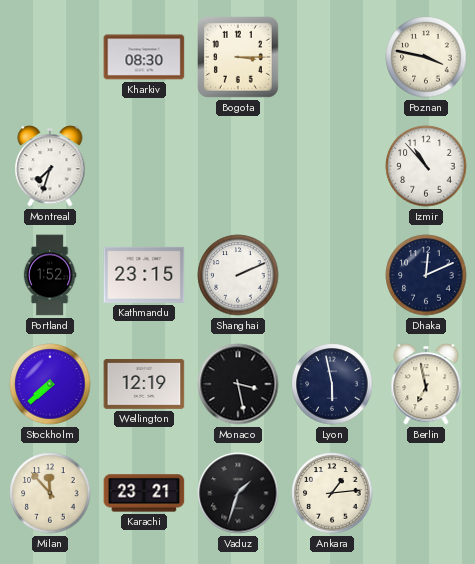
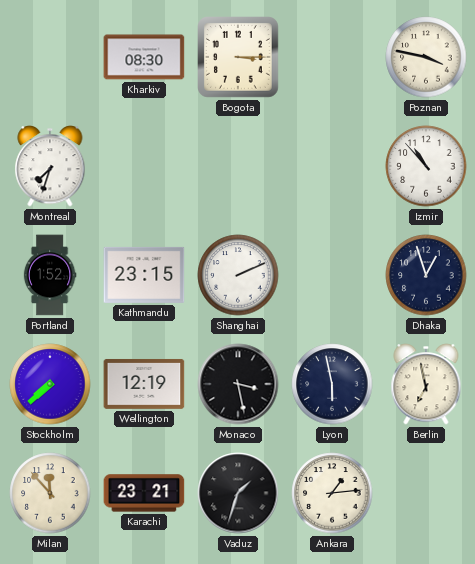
Dhaka: 12:11 -> 12:57 (426, 275)
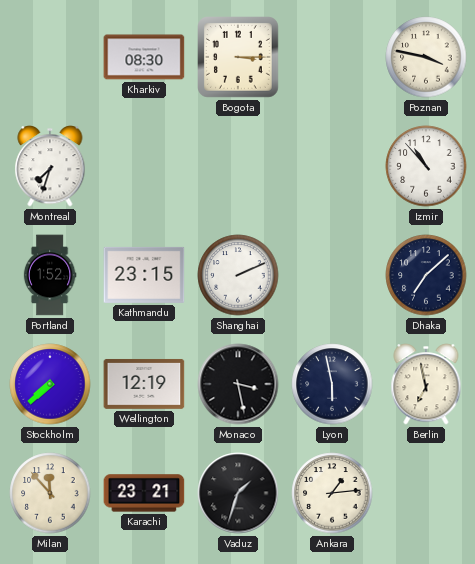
Dhaka: 12:57 -> 7:08 (426, 275)
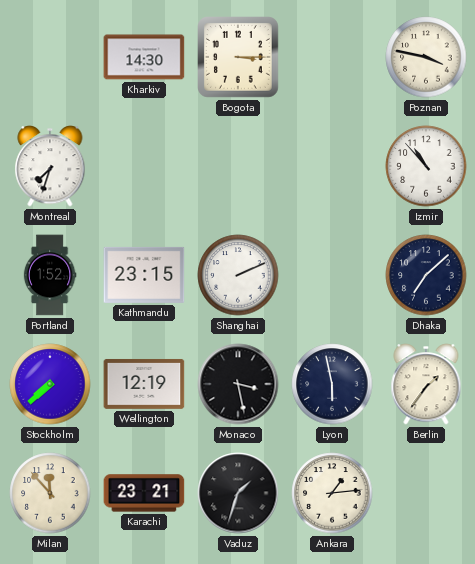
Kharkiv: 08:30 -> 14:30 (144, 57)
Berlin: 6:58 -> 1:36 (426, 384)
